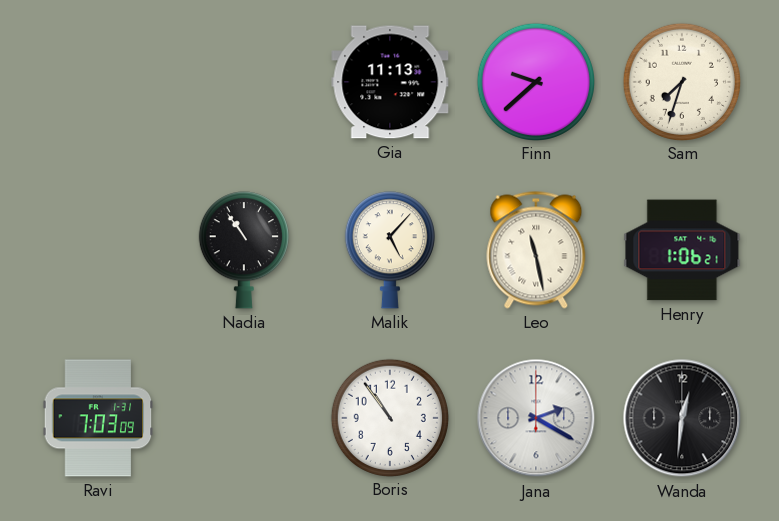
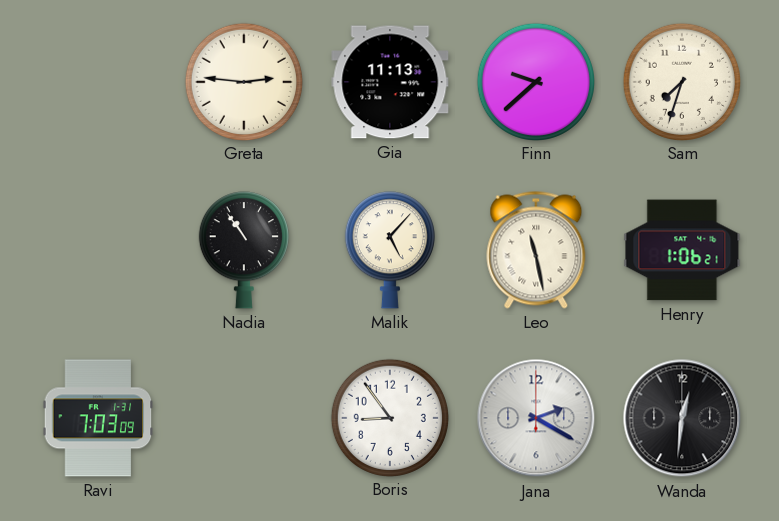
Greta: none -> 2:46 (243, 81)
Boris: 10:54 -> 8:54 (389, 417)
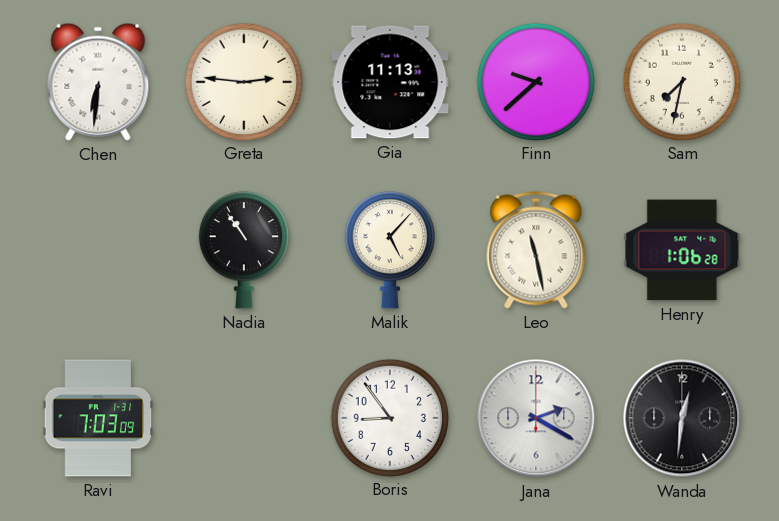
Chen: none -> 6:31 (98, 82)
Sam: 7:33 -> 7:32 (681, 81)
Henry: 1:06:21 -> 1:06:28 (682, 250)
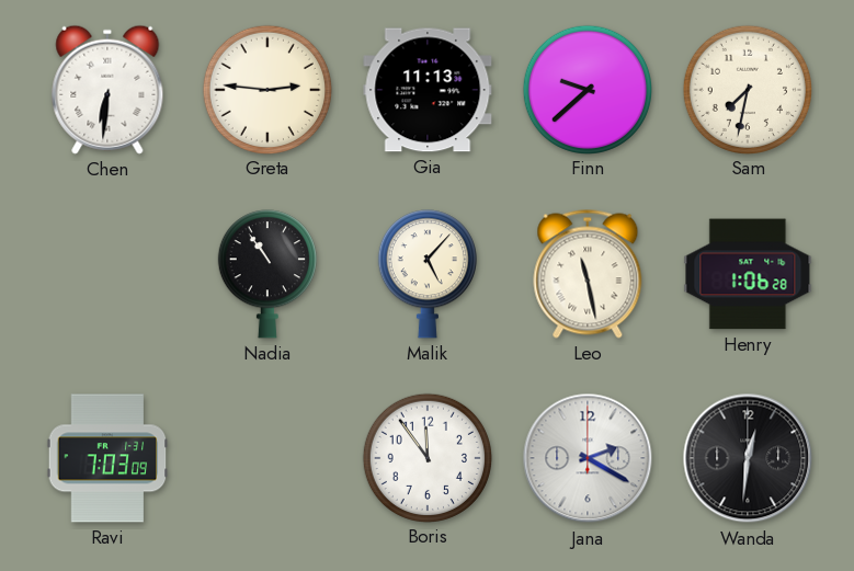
Boris: 8:54 -> 11:54 (426, 457)
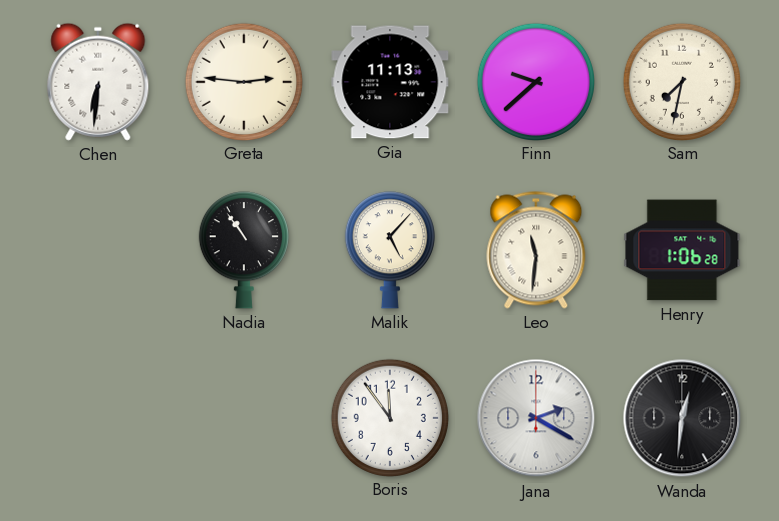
Leo: 11:28 -> 11:31 (536, 250)
Ravi: 7:03 -> none (107, 458)
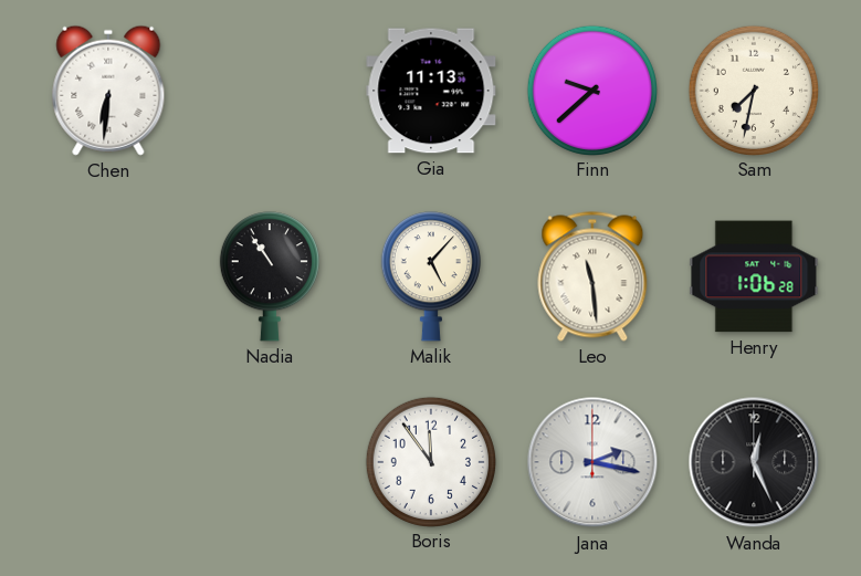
Greta: 2:46 -> none (243, 81)
Leo: 11:31 -> 11:29 (592, 276)
Jana: 2:20 -> 2:17 (592, 462)
Wanda: 12:31 -> 12:26 (754, 462)
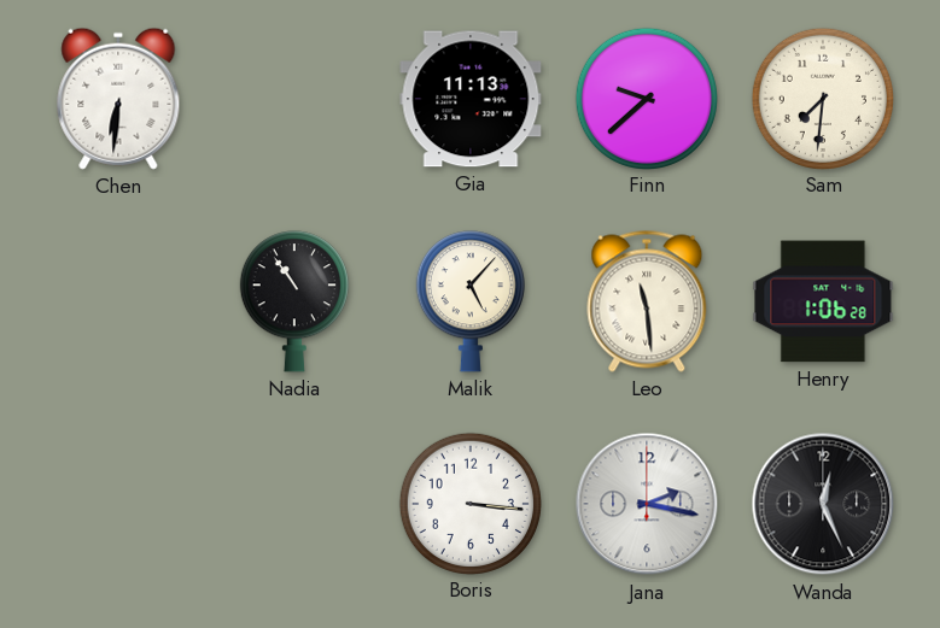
Sam: 7:32 -> 7:31 (822, 98)
Boris: 11:54 -> 3:16 (469, 503)
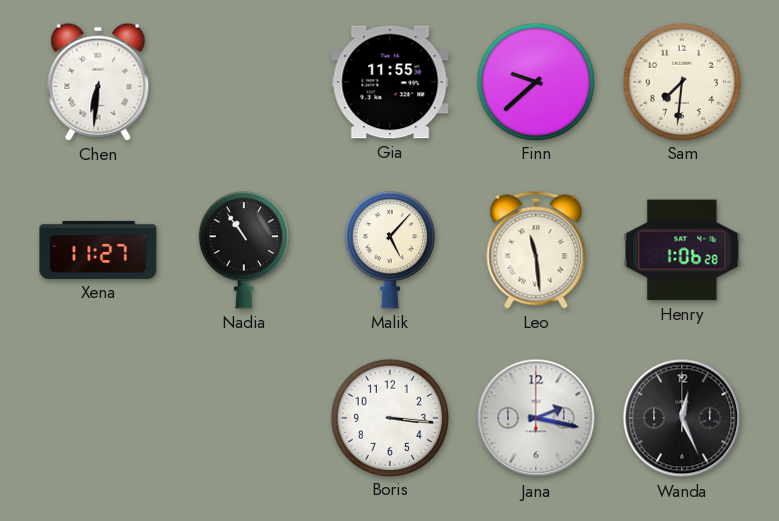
Gia: 11:13 -> 11:55 (390, 82)
Xena: none -> 11:27 (98, 250)
